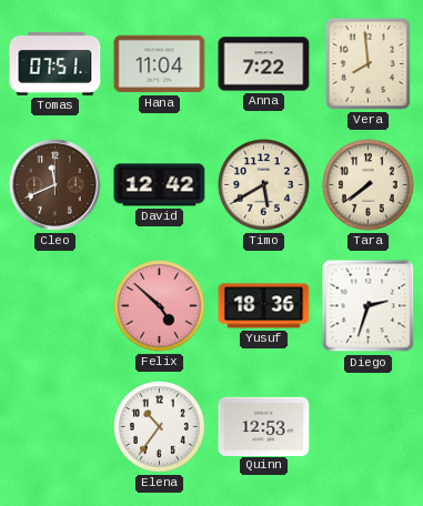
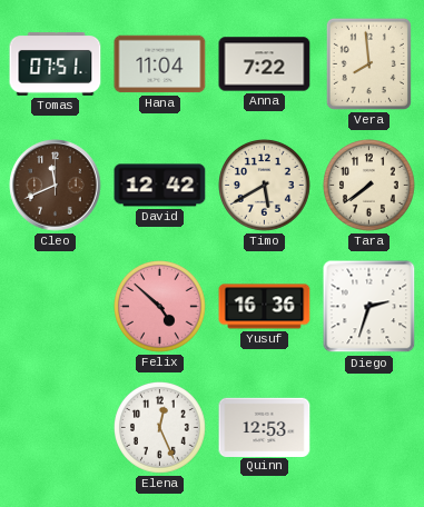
Yusuf: 18:36 -> 16:36 (265, 307)
Elena: 10:36 -> 12:26 (160, 428)
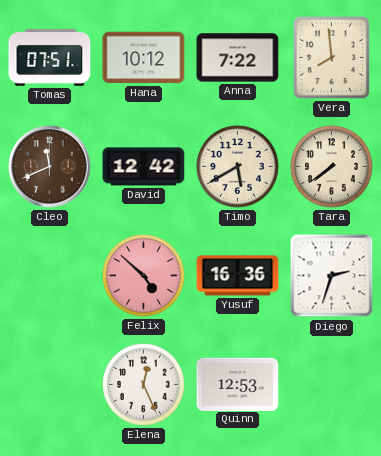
Hana: 11:04 -> 10:12 (144, 58)
